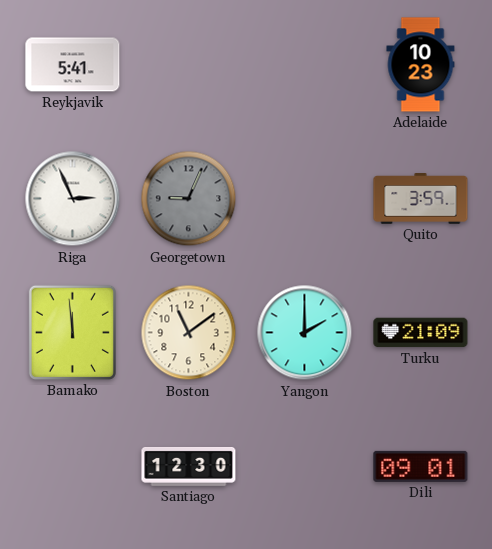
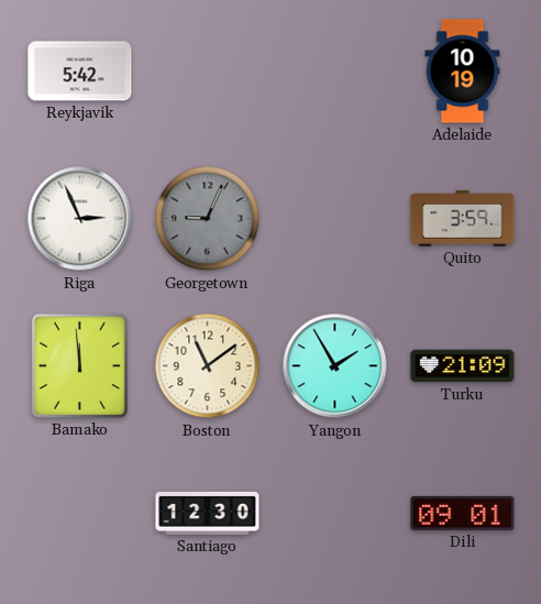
Reykjavik: 5:41 -> 5:42 (80, 72)
Adelaide: 10:23 -> 10:19 (463, 72)
Yangon: 2:00 -> 1:55 (335, 366)
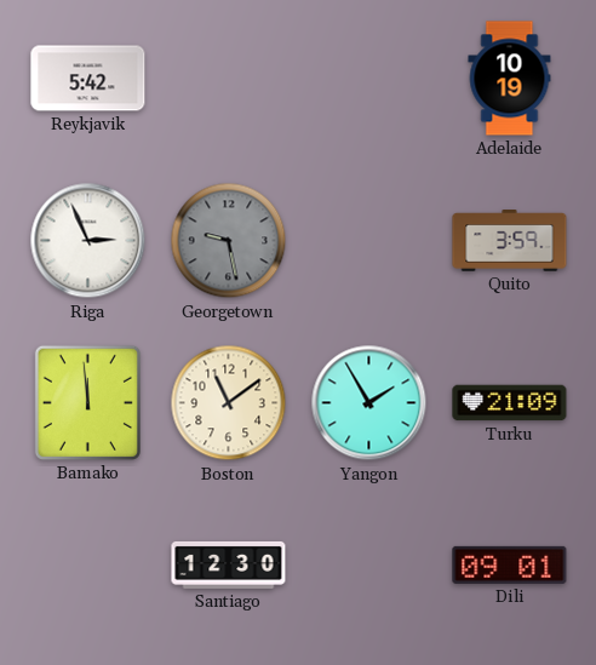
Georgetown: 9:04 -> 9:28 (229, 241)
